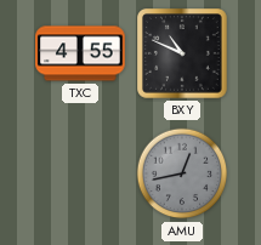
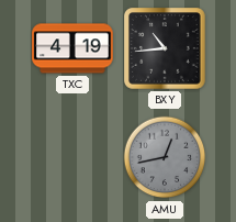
TXC: 4:55 -> 4:19 (72, 48)
BXY: 10:49 -> 10:44 (166, 49)
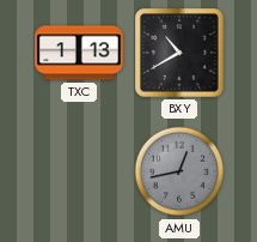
TXC: 4:19 -> 1:13 (79, 53)
BXY: 10:44 -> 10:40 (180, 54)
